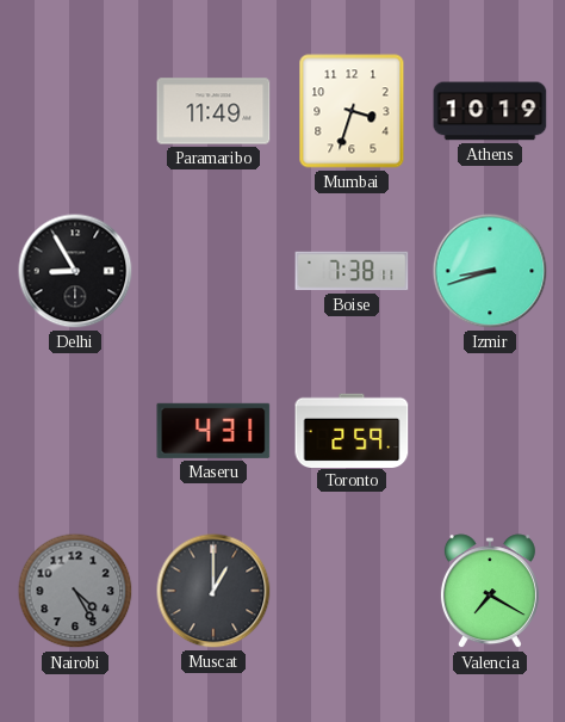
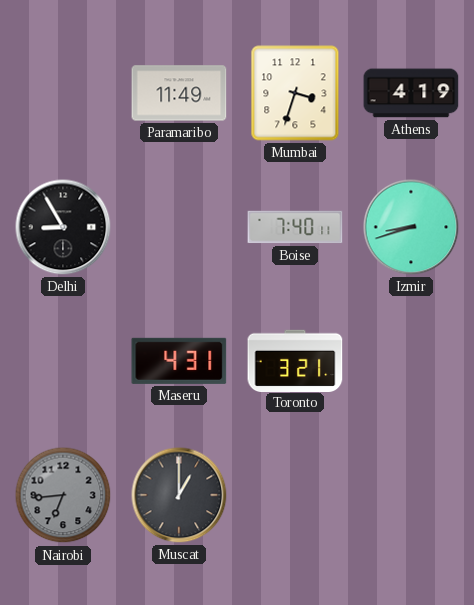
Athens: 10:19 -> 4:19 (411, 93)
Boise: 7:38 -> 7:40 (295, 227)
Toronto: 2:59 -> 3:21 (295, 360)
Nairobi: 4:25 -> 6:44 (63, 495)
Valencia: 7:20 -> none (490, 592)
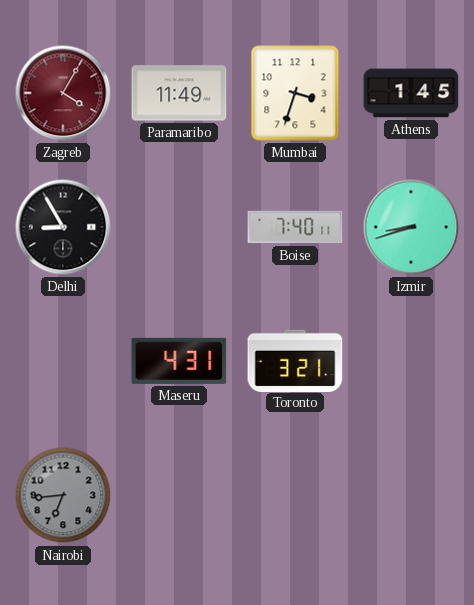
Zagreb: none -> 4:05 (63, 93)
Athens: 4:19 -> 1:45 (411, 93)
Muscat: 1:00 -> none (179, 495)
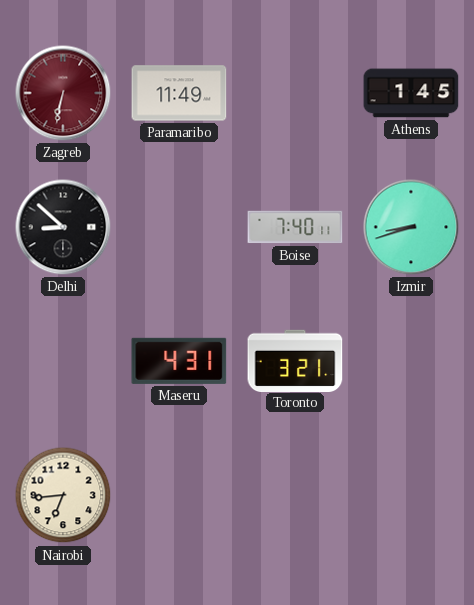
Zagreb: 4:05 -> 6:32 (63, 93)
Mumbai: 3:33 -> none (295, 93)
Delhi: 8:55 -> 8:52 (63, 227)
Nairobi dial: grey -> cream (63, 495)
